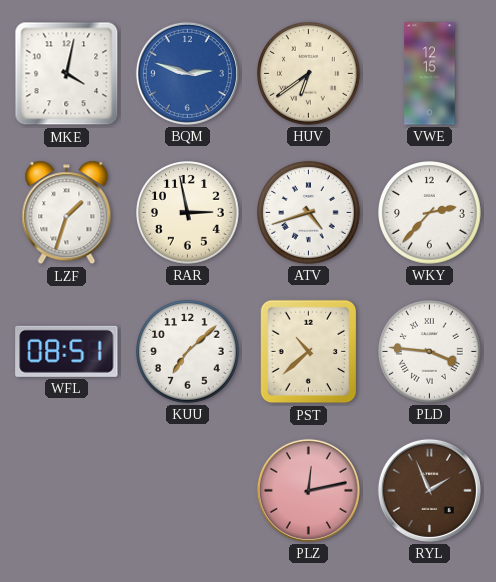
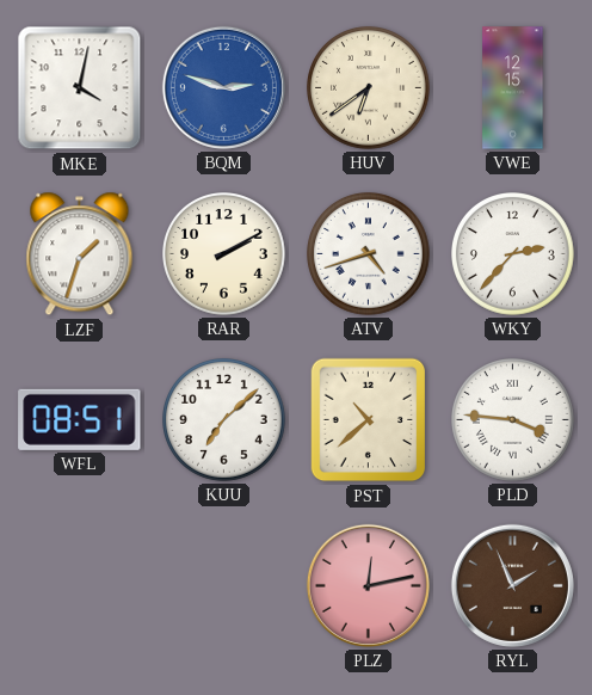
RAR: 2:58 -> 2:10 (224, 254)
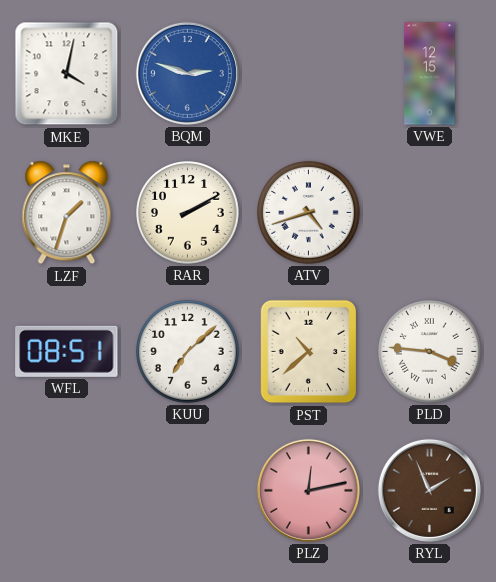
HUV: 6:39 -> none (369, 88)
WKY: 2:37 -> none (513, 254)
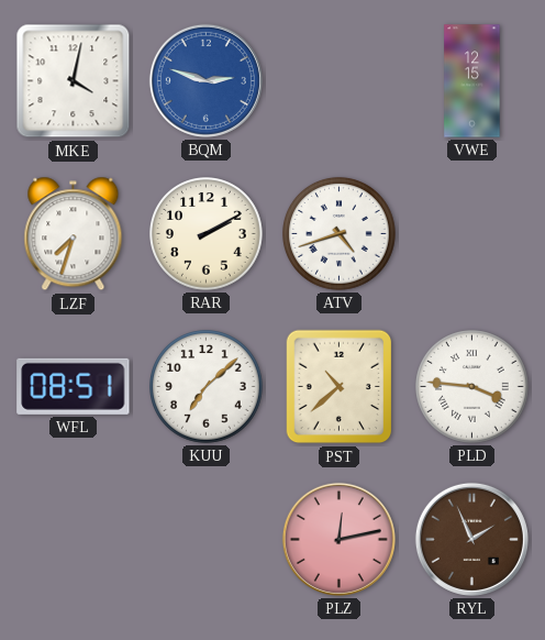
LZF: 1:33 -> 7:33 (74, 234)
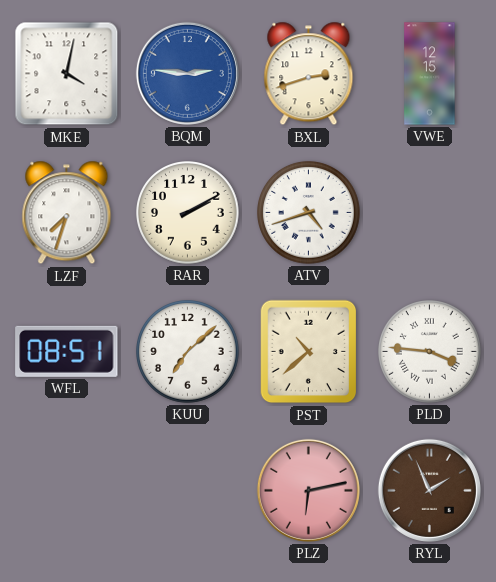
BQM: 2:48 -> 2:46 (187, 73)
BXL: none -> 2:42 (309, 74)
PLZ: 12:13 -> 6:13 (308, 490)
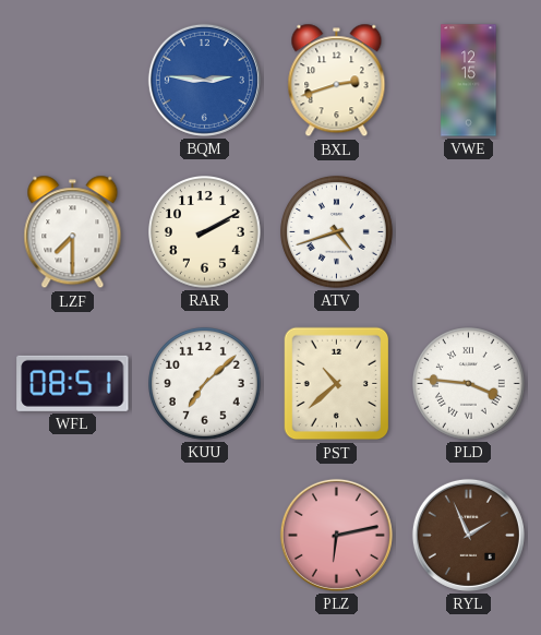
MKE: 4:02 -> none (67, 74)
LZF: 7:33 -> 7:30 (73, 232)
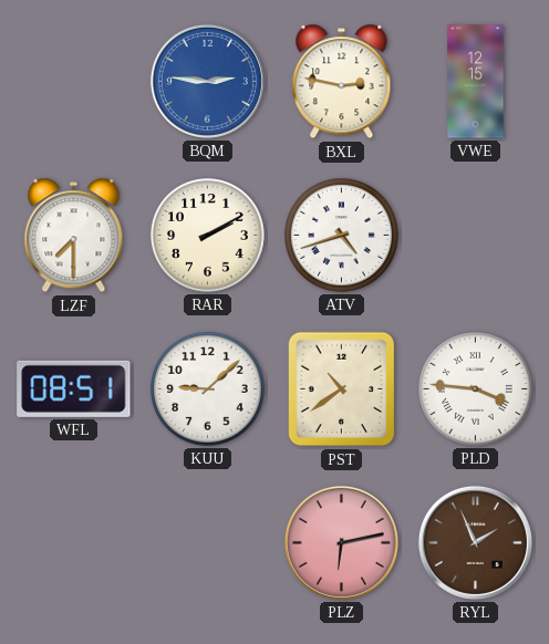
BXL: 2:42 -> 2:47 (342, 82)
KUU: 7:08 -> 9:08 (208, 389)
PST: 10:38 -> 10:39 (342, 389)
